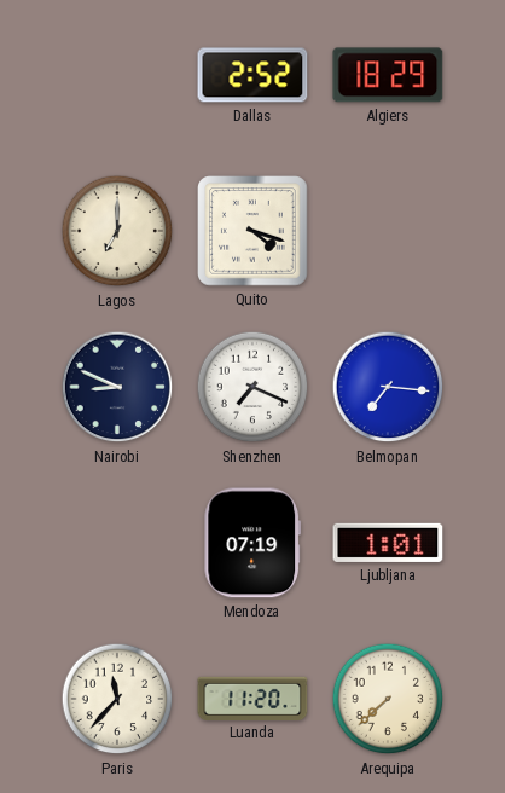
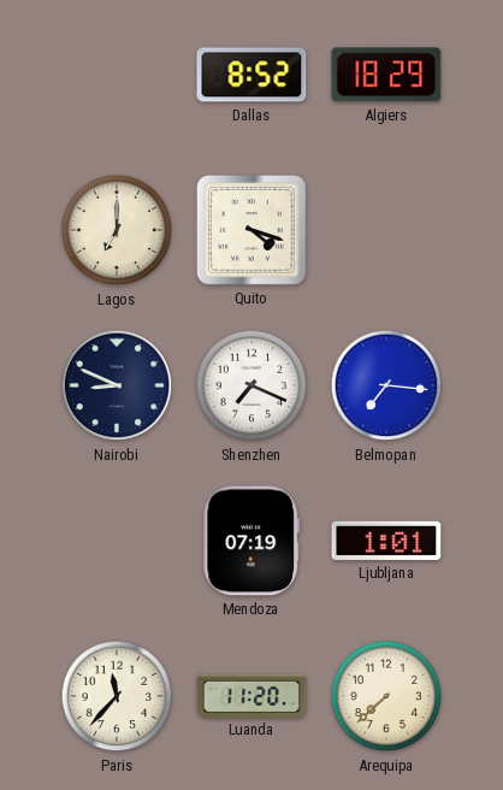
Dallas: 2:52 -> 8:52 (251, 75)
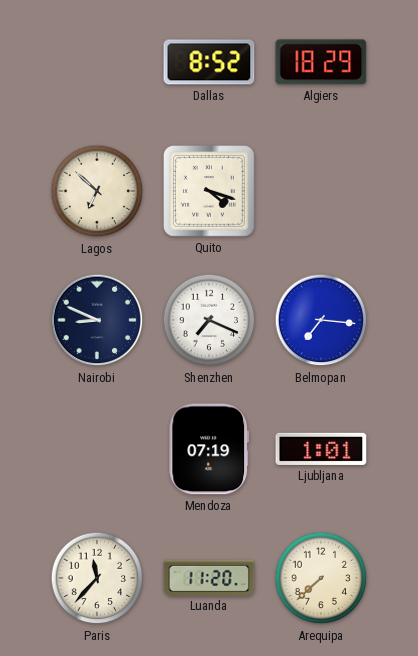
Lagos: 7:00 -> 6:52 (97, 191)
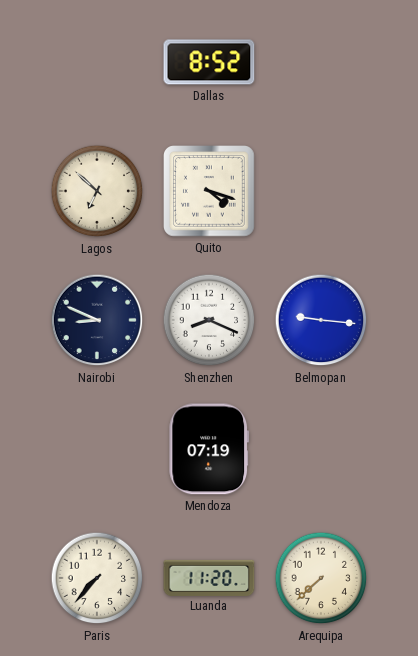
Algiers: 18:29 -> none (321, 62)
Shenzhen: 7:19 -> 8:19 (209, 320)
Belmopan: 7:16 -> 9:16 (321, 320)
Ljubljana: 1:01 -> none (321, 449)
Paris: 11:37 -> 7:37 (97, 578)
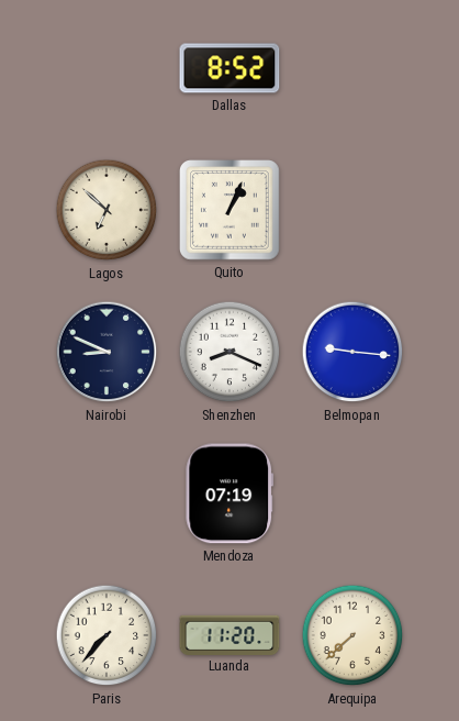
Quito: 4:18 -> 1:04 (231, 211)
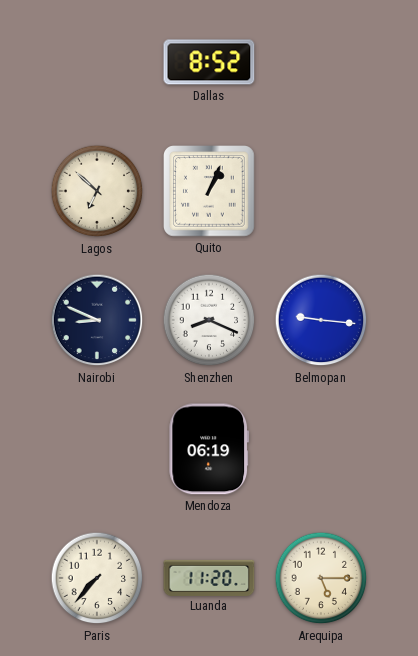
Mendoza: 07:19 -> 06:19 (209, 449)
Arequipa: 7:38 -> 5:15 (321, 578)
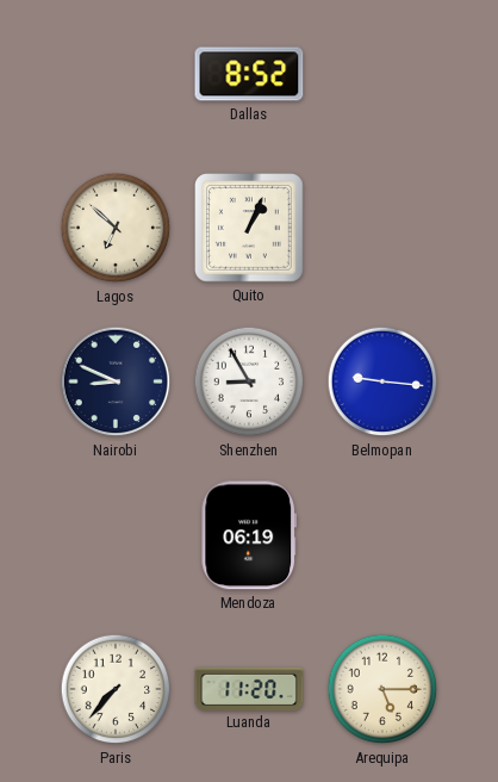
Shenzhen: 8:19 -> 8:55 (249, 381)
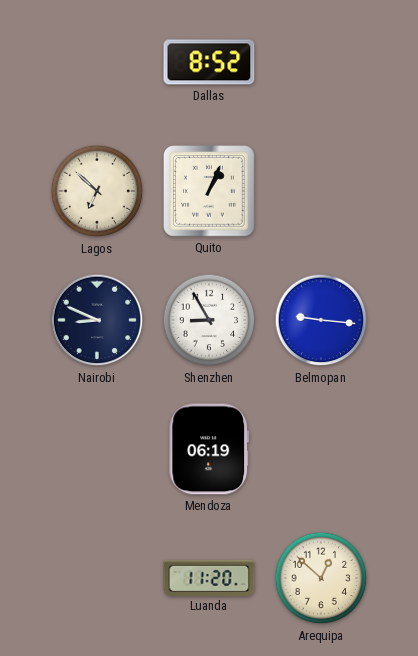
Paris: 7:37 -> none (116, 689)
Arequipa: 5:15 -> 12:52 (321, 578)
